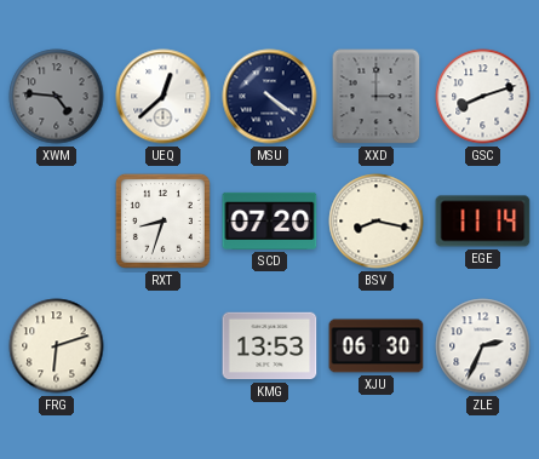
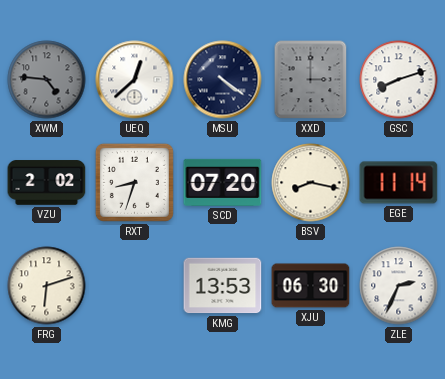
VZU: none -> 2:02 (47, 183)
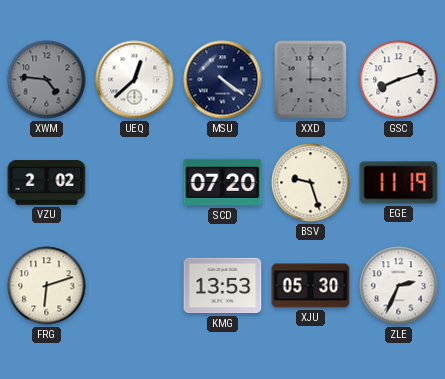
RXT: 8:33 -> none (134, 182)
BSV: 8:17 -> 9:27 (311, 183)
EGE: 11:14 -> 11:19 (399, 183)
XJU: 06:30 -> 05:30 (311, 286)
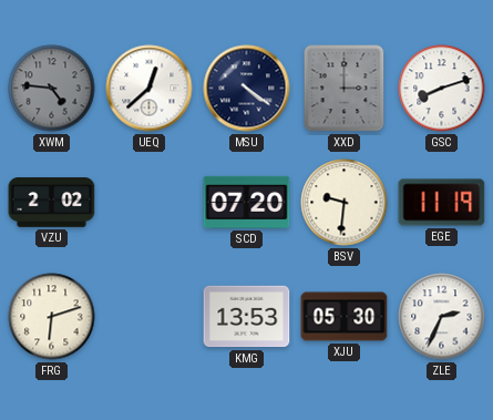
BSV: 9:27 -> 9:31 (345, 203)
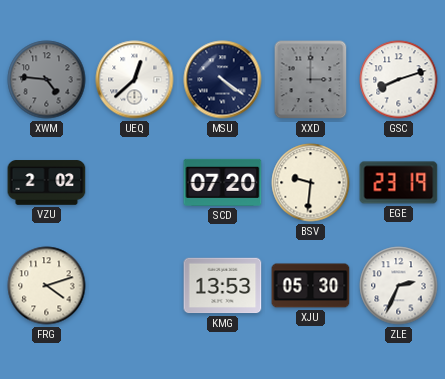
EGE: 11:19 -> 23:19 (399, 183)
FRG: 6:12 -> 4:12 (47, 286)
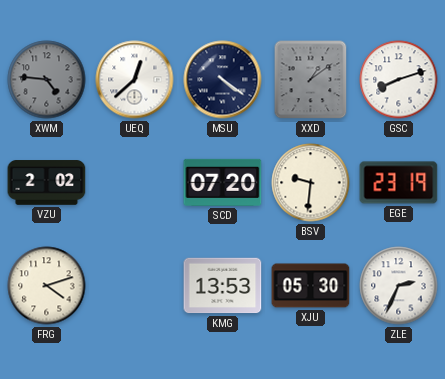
XXD: 3:00 -> 1:09 (311, 80)
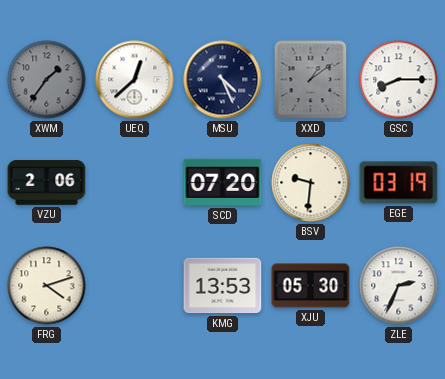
XWM: 4:46 -> 1:36 (47, 80)
MSU: 4:21 -> 4:26 (223, 80)
GSC: 8:12 -> 8:15 (399, 80)
VZU: 2:02 -> 2:06 (47, 183)
EGE: 23:19 -> 03:19 (399, 183)
